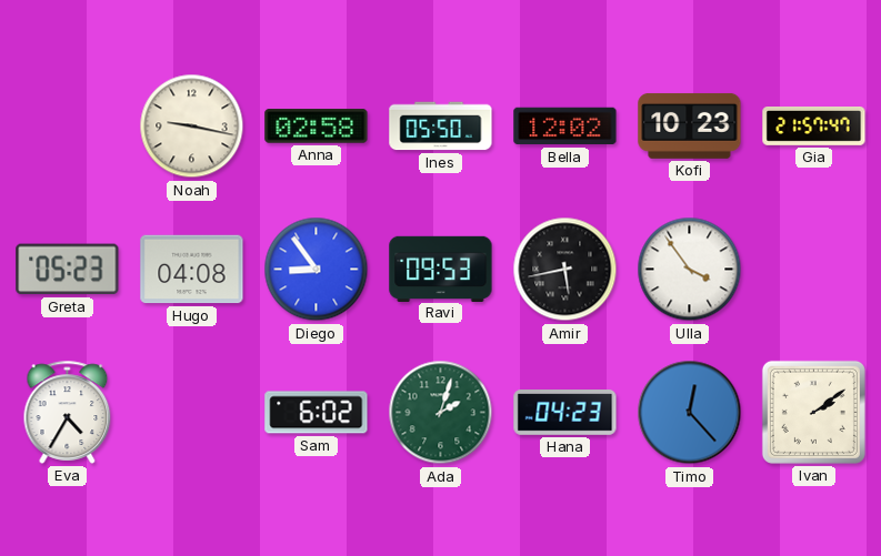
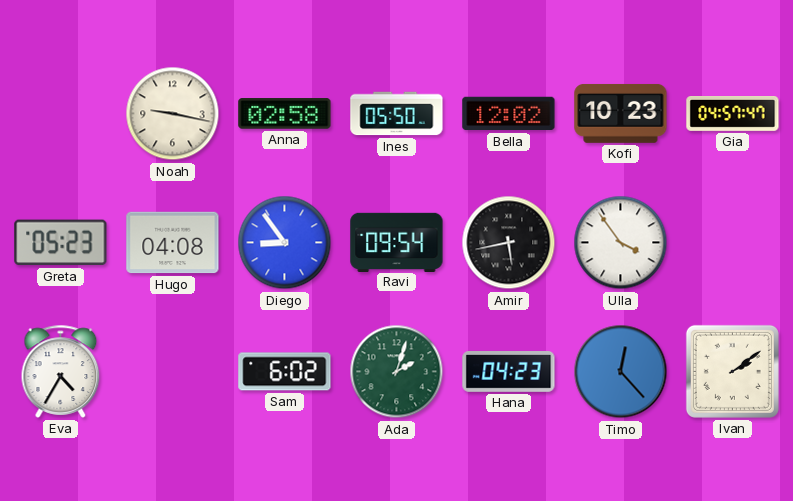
Gia: 21:57 -> 04:57 (733, 114)
Ravi: 09:53 -> 09:54 (397, 242)
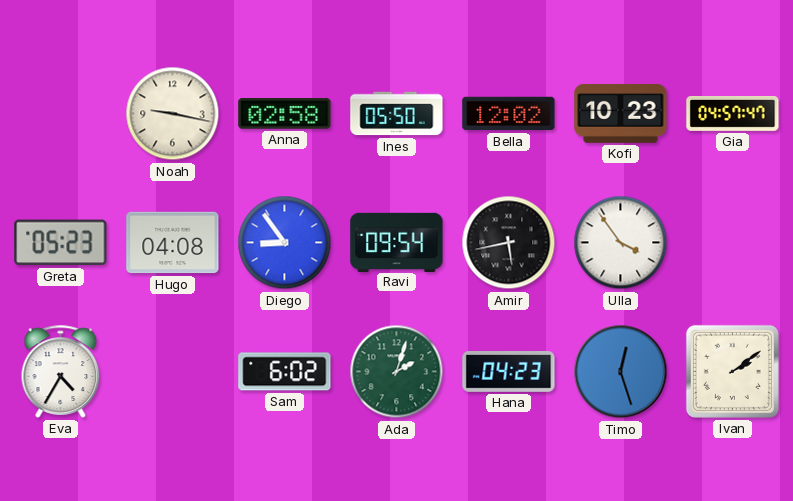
Timo: 12:23 -> 12:27 (621, 372)
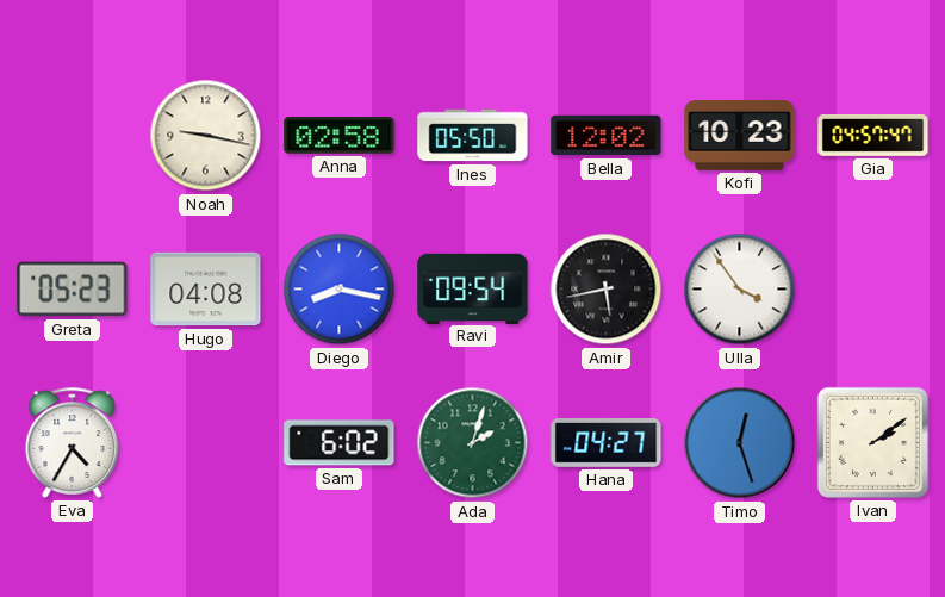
Diego: 8:54 -> 8:17 (340, 290)
Hana: 04:23 -> 04:27 (607, 443)
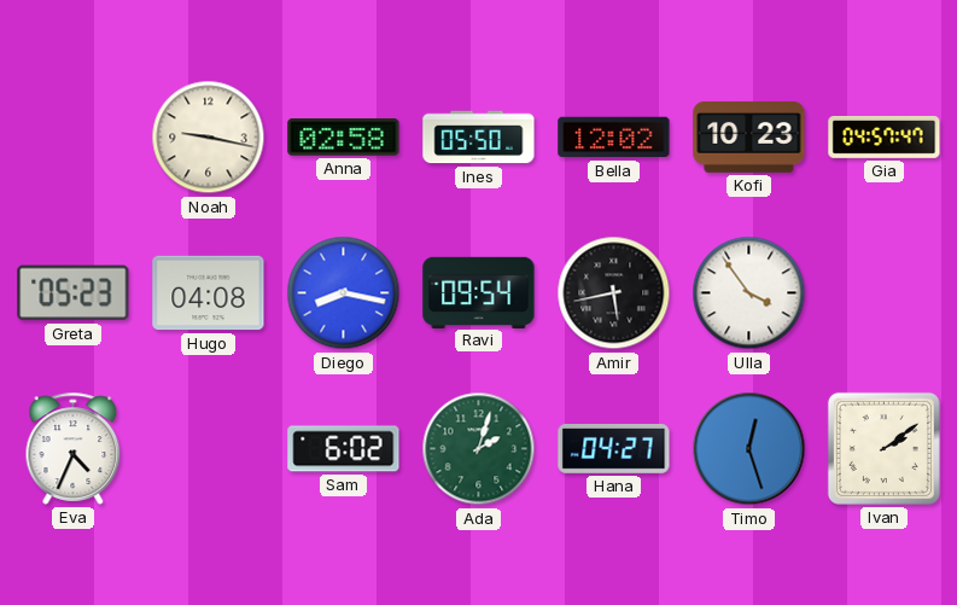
Eva: 4:35 -> 4:34 (74, 448)
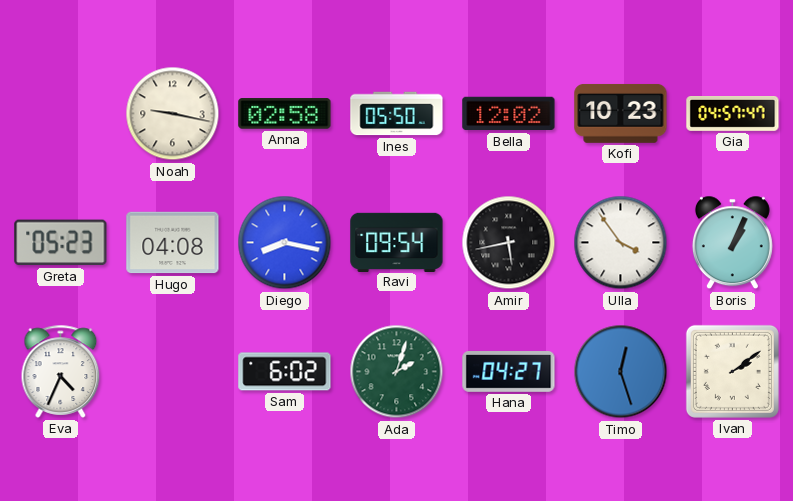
Boris: none -> 1:04 (732, 243)
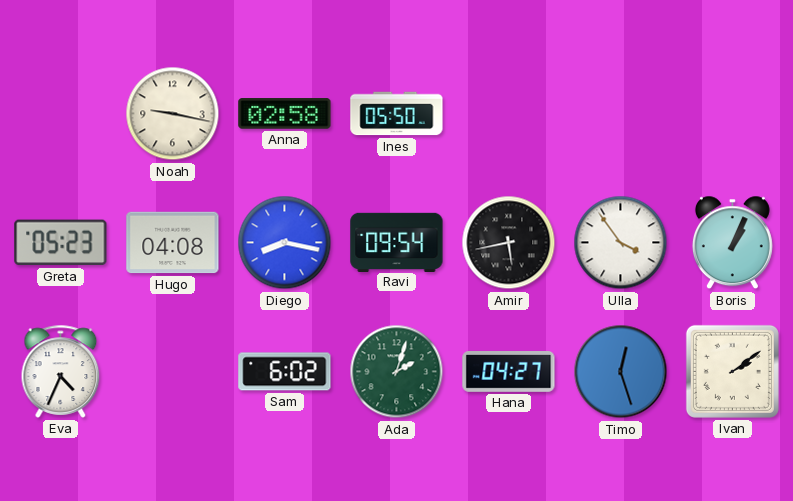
Bella: 12:02 -> none (509, 114)
Kofi: 10:23 -> none (621, 113)
Gia: 04:57 -> none (733, 114)
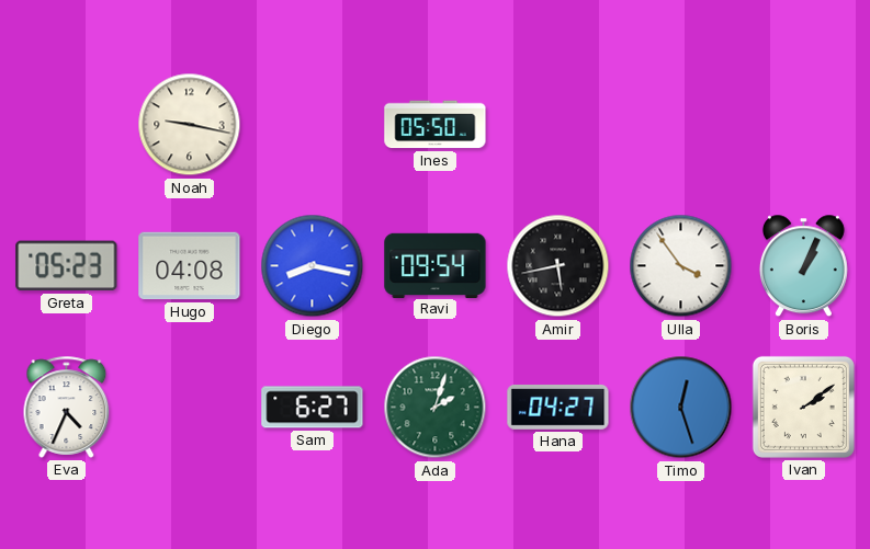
Anna: 02:58 -> none (285, 114)
Sam: 6:02 -> 6:27 (313, 408)
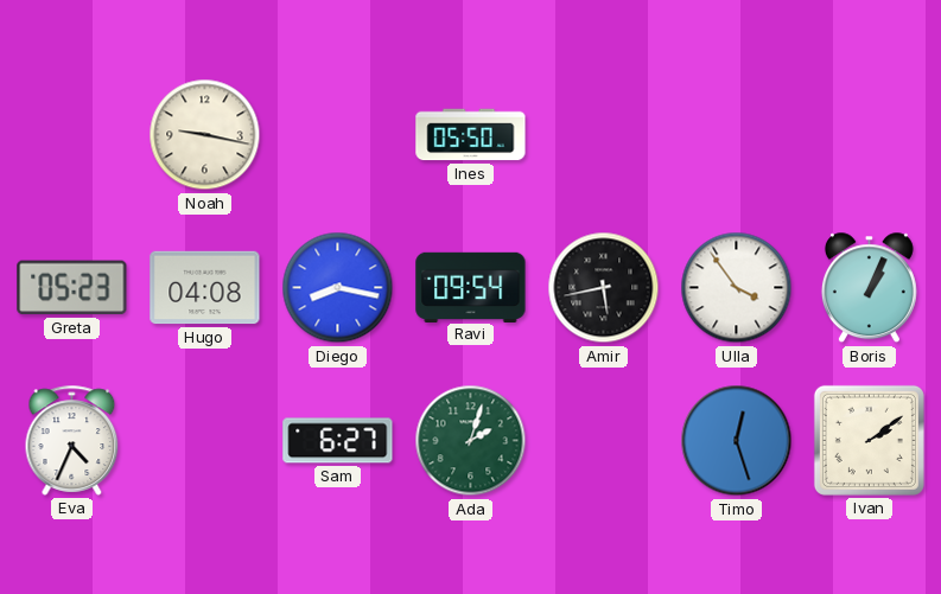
Hana: 04:27 -> none (558, 408)
